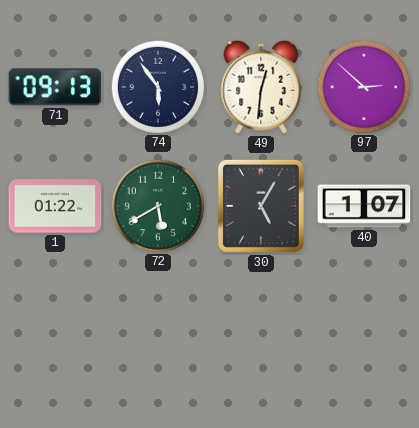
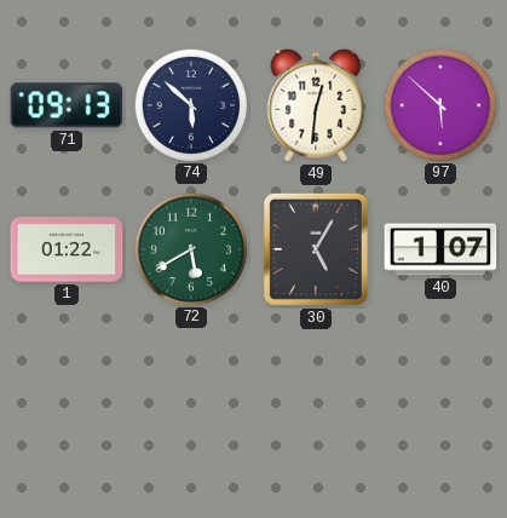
74: 5:54 -> 5:52 (190, 104)
97: 2:52 -> 5:52 (439, 104)
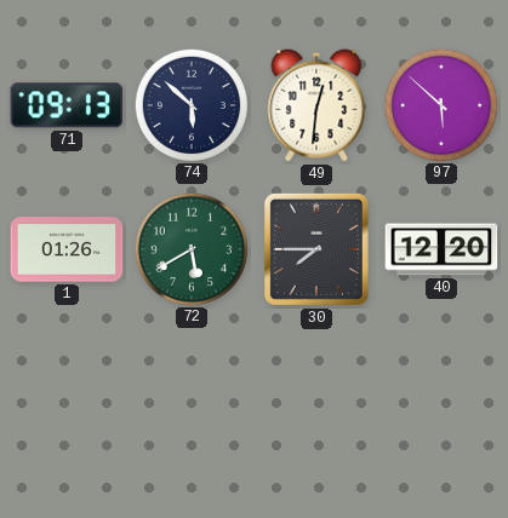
1: 01:22 -> 01:26 (67, 249)
30: 5:05 -> 7:45 (316, 249)
40: 1:07 -> 12:20 (441, 249)
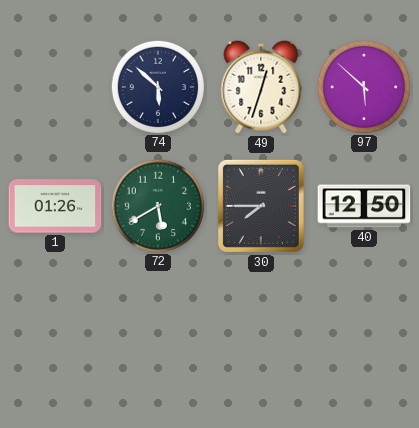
71: 09:13 -> none (67, 105)
49: 12:31 -> 12:33 (261, 87)
40: 12:20 -> 12:50 (364, 206)
